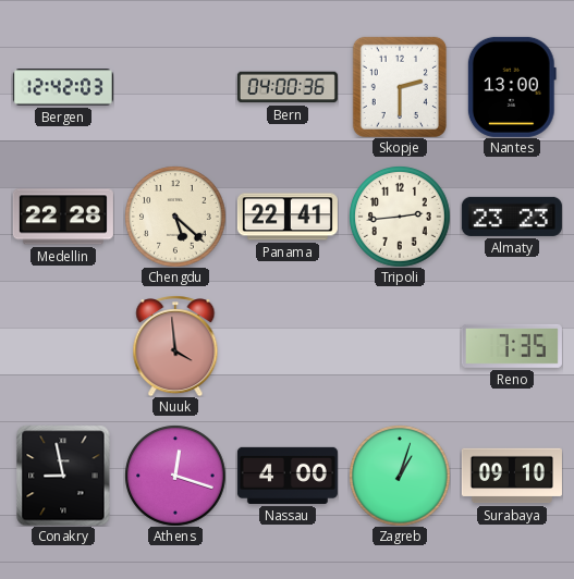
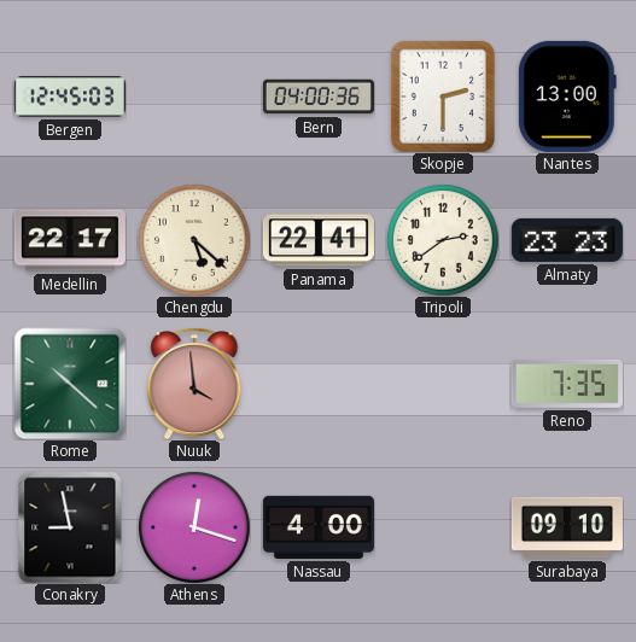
Bergen: 12:42 -> 12:45 (70, 97)
Medellin: 22:28 -> 22:17 (70, 240)
Tripoli: 2:44 -> 2:39 (443, 240)
Rome: none -> 10:22 (70, 384)
Zagreb: 1:03 -> none (400, 476)
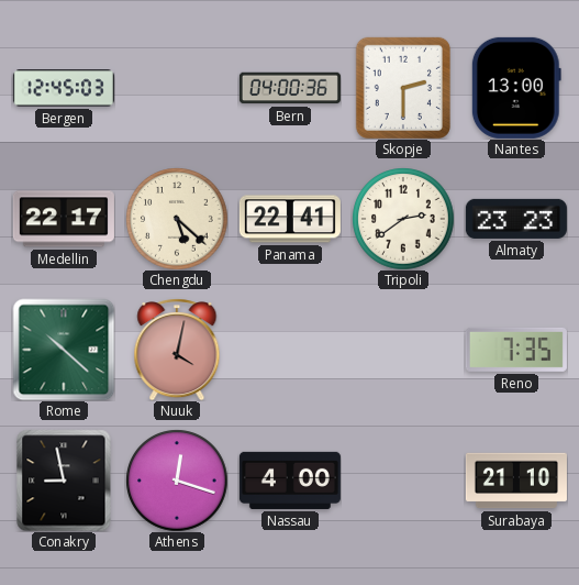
Nuuk: 3:59 -> 4:02 (177, 350)
Surabaya: 09:10 -> 21:10 (516, 481)
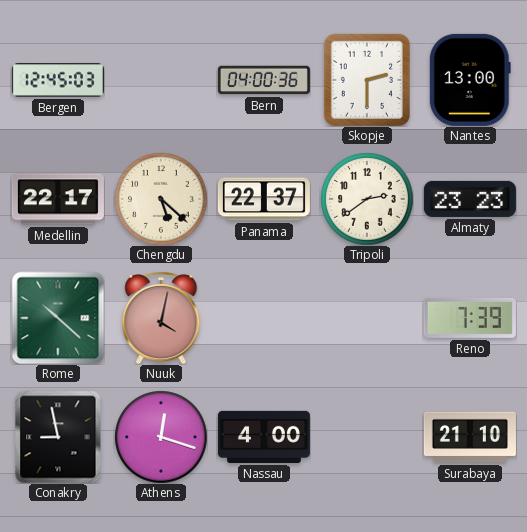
Panama: 22:41 -> 22:37 (264, 199)
Reno: 7:35 -> 7:39 (470, 318)
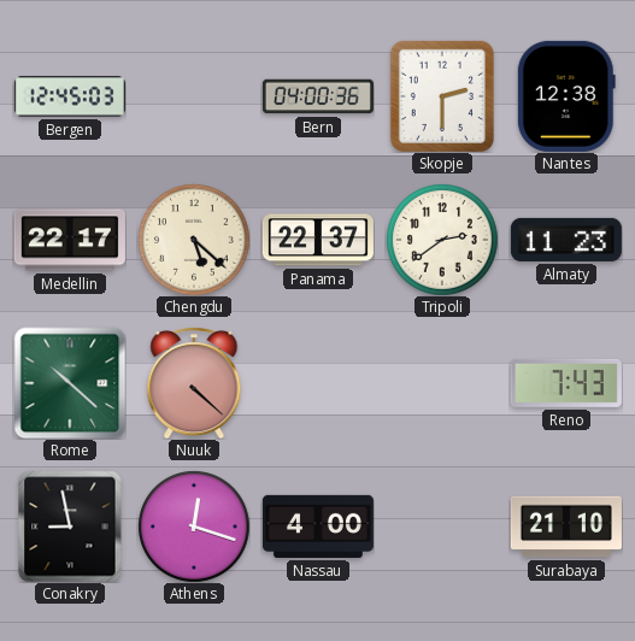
Nantes: 13:00 -> 12:38 (566, 96)
Almaty: 23:23 -> 11:23 (566, 240)
Nuuk: 4:02 -> 4:22 (194, 383)
Reno: 7:39 -> 7:43 (566, 383)
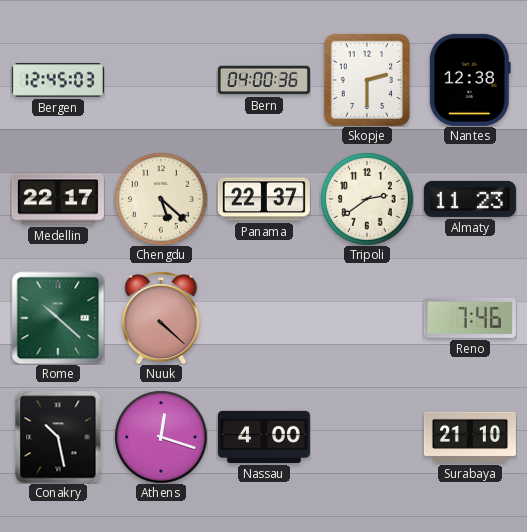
Reno: 7:43 -> 7:46 (470, 318)
Conakry: 8:58 -> 10:28 (58, 437)
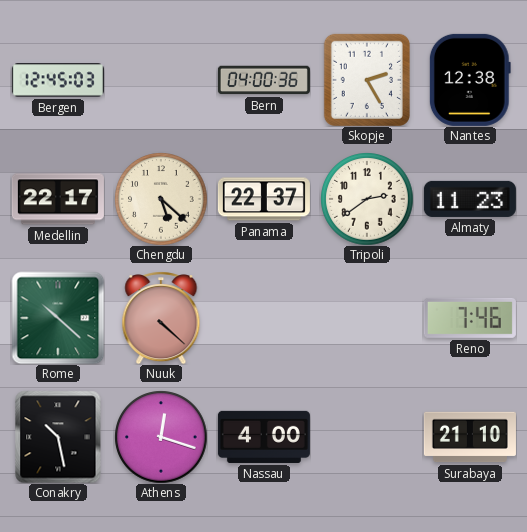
Skopje: 2:30 -> 2:25 (367, 80)
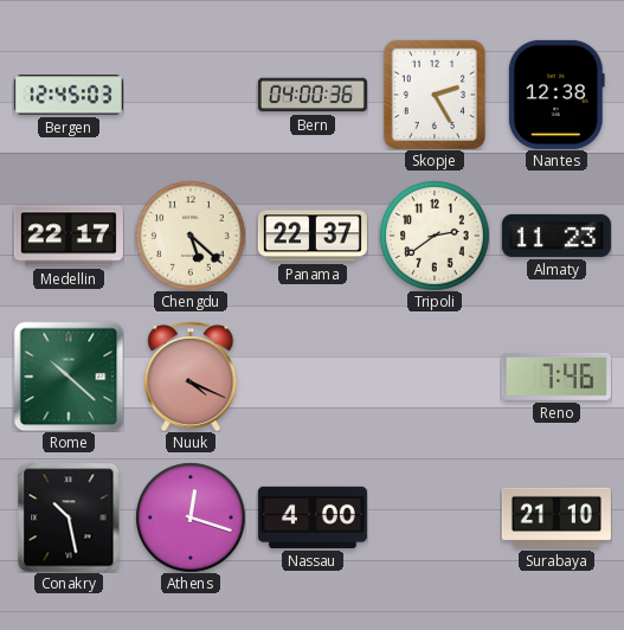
Nuuk: 4:22 -> 4:19 (191, 377)
